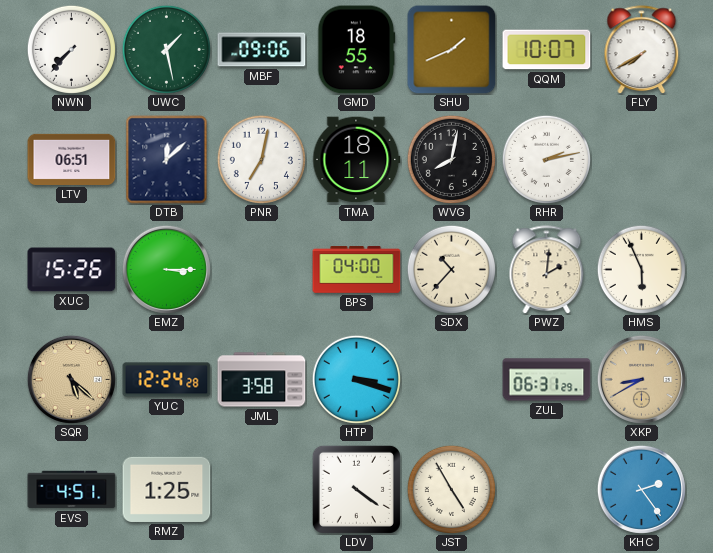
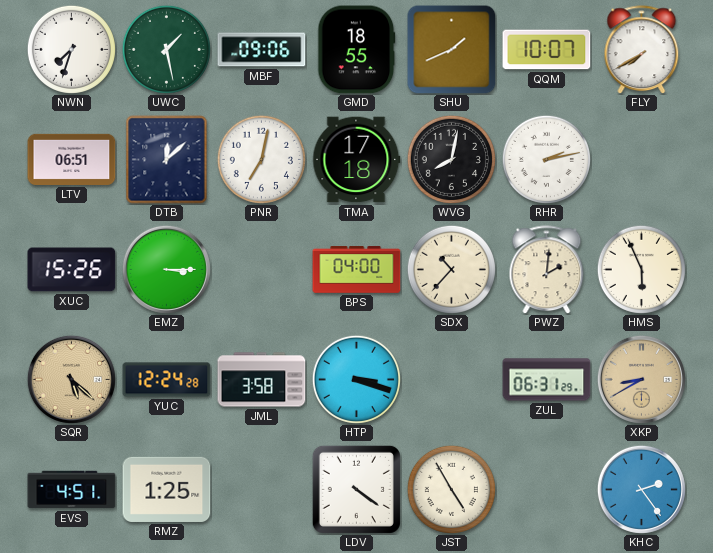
NWN: 7:37 -> 7:33 (71, 49)
TMA: 18:11 -> 17:18 (357, 160)
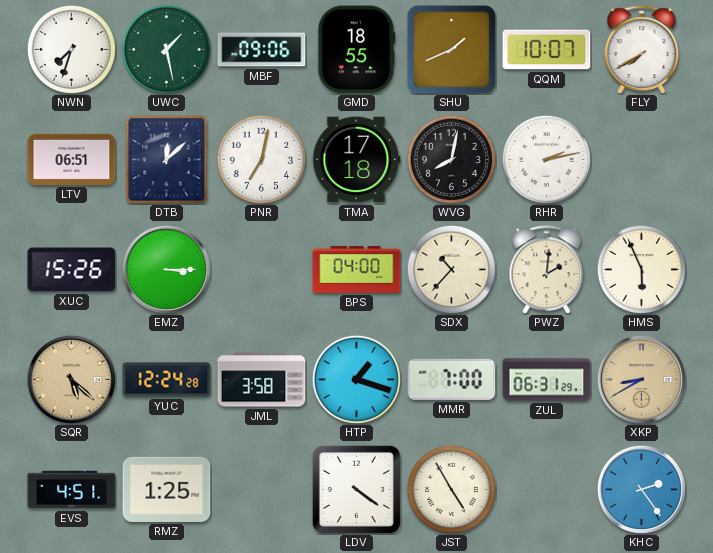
HTP: 3:18 -> 1:18 (356, 379)
MMR: none -> 7:00 (452, 379)
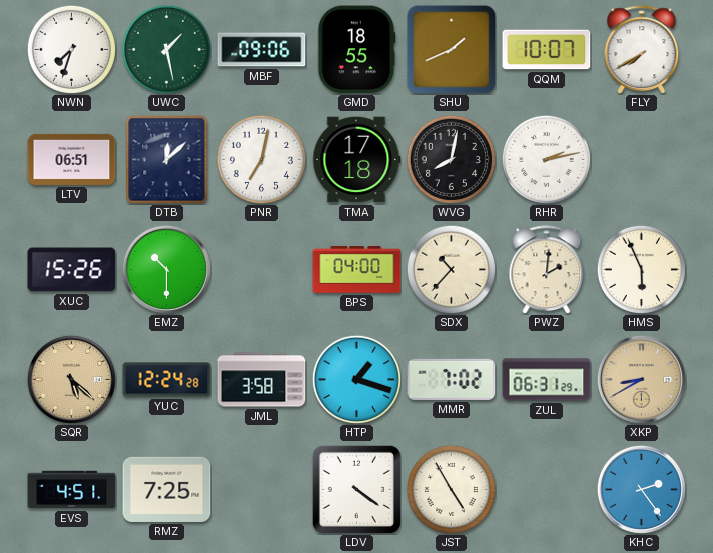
EMZ: 3:15 -> 10:30 (166, 269)
MMR: 7:00 -> 7:02 (452, 379)
RMZ: 1:25 -> 7:25 (167, 489)
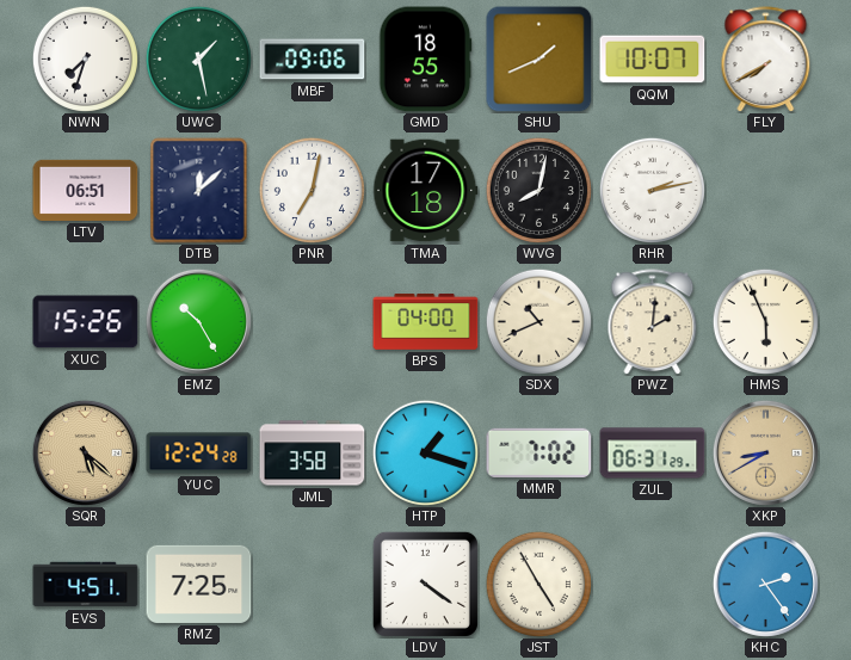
EMZ: 10:30 -> 10:25 (198, 321)
SDX: 10:37 -> 10:41 (538, 321)
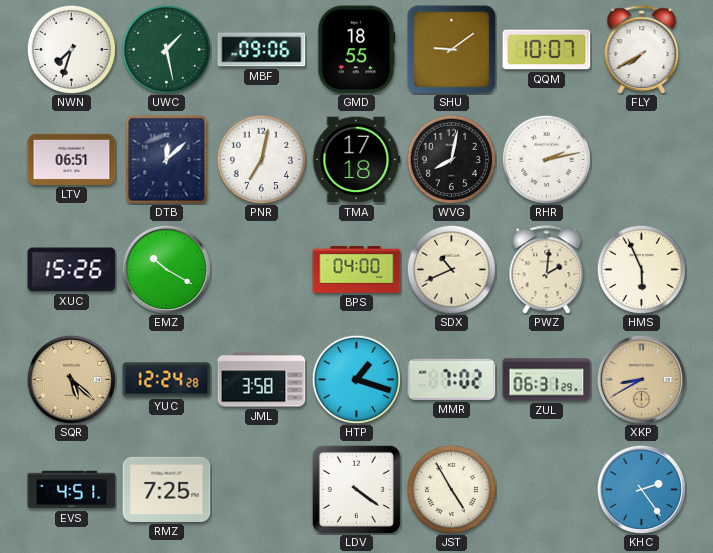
SHU: 1:41 -> 9:09 (452, 50)
EMZ: 10:25 -> 10:20 (166, 269)
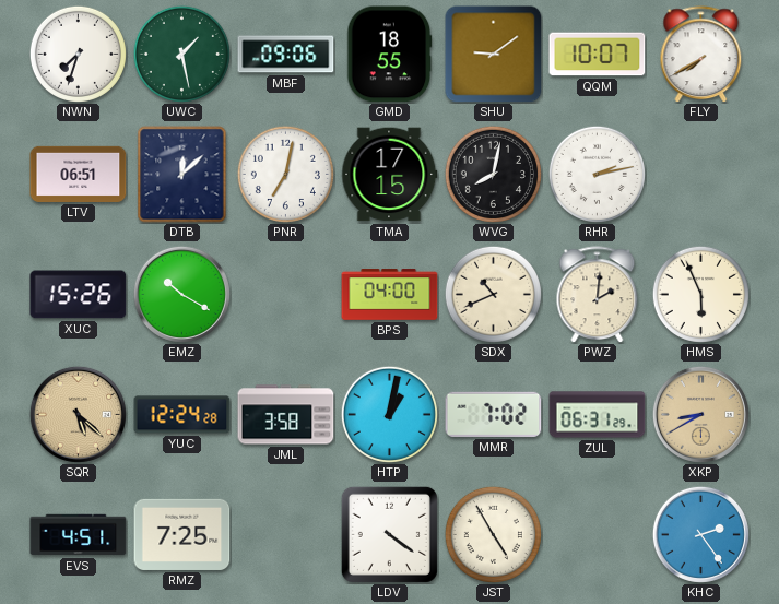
TMA: 17:18 -> 17:15 (390, 175)
HTP: 1:18 -> 1:02 (389, 414)
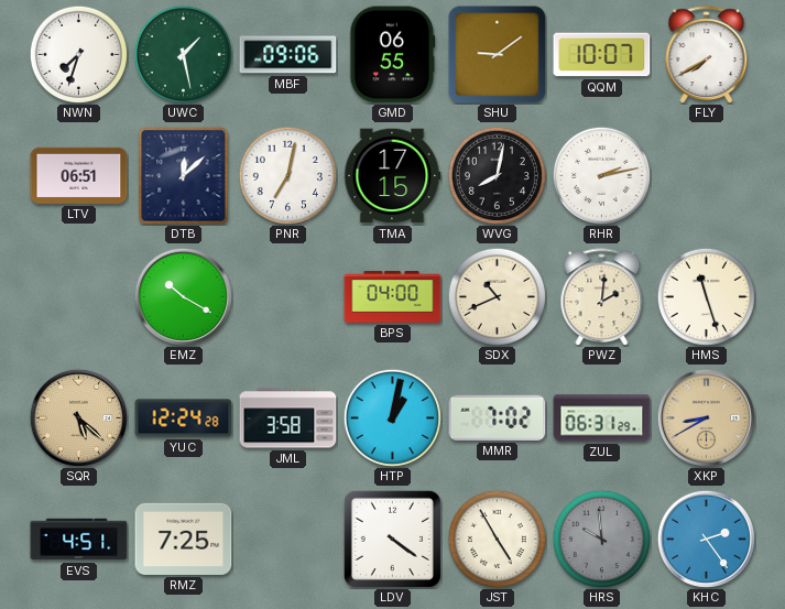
GMD: 18:55 -> 06:55 (393, 55)
XUC: 15:26 -> none (79, 295)
HMS: 5:56 -> 11:27 (706, 296)
HRS: none -> 9:59 (601, 539)
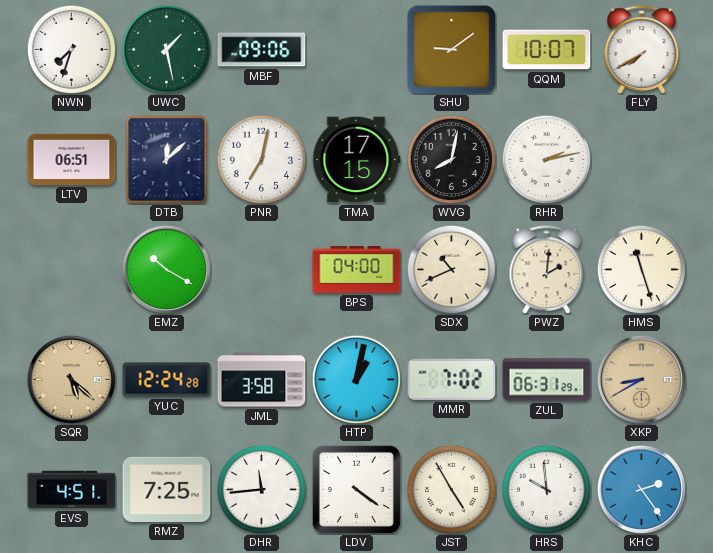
GMD: 06:55 -> none (393, 55)
DHR: none -> 11:44 (261, 489)
HRS dial: grey -> white (546, 489)
